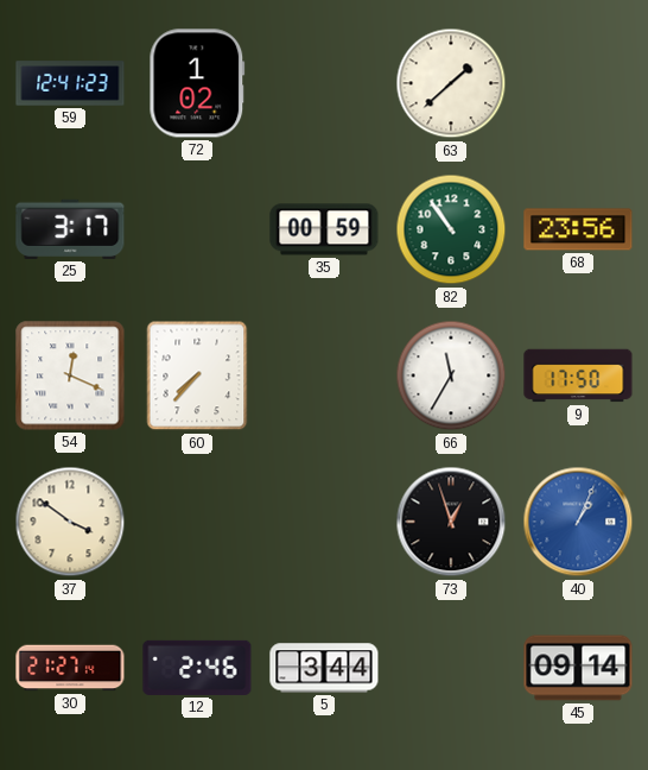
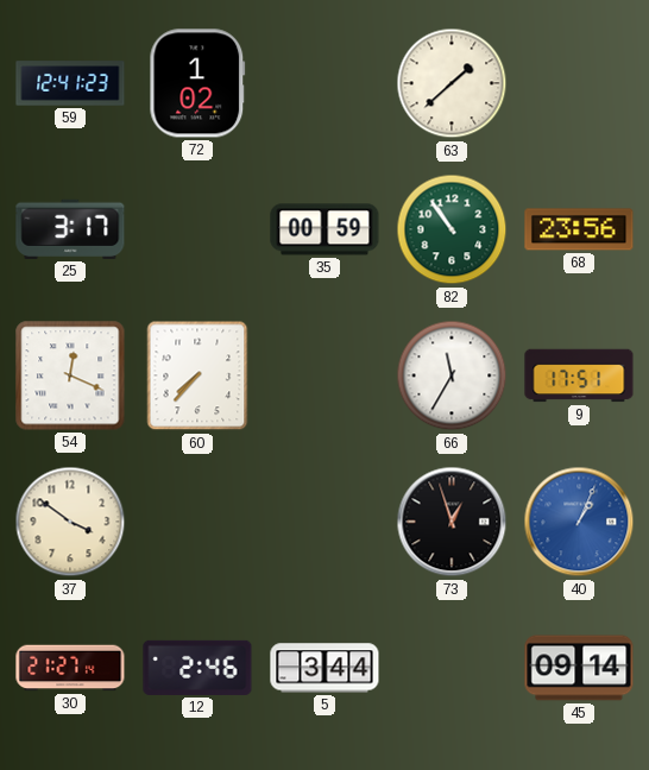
9: 17:50 -> 17:51 (579, 375)
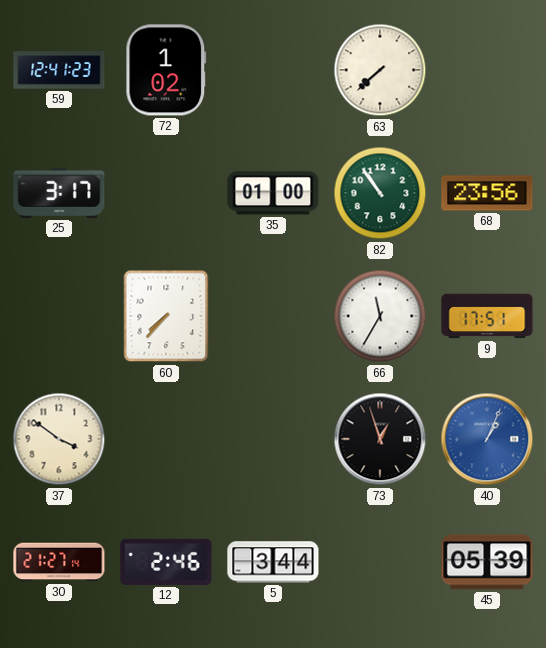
63: 1:38 -> 7:38 (380, 70)
35: 00:59 -> 01:00 (273, 193)
54: 12:19 -> none (70, 375)
45: 09:14 -> 05:39 (487, 562)
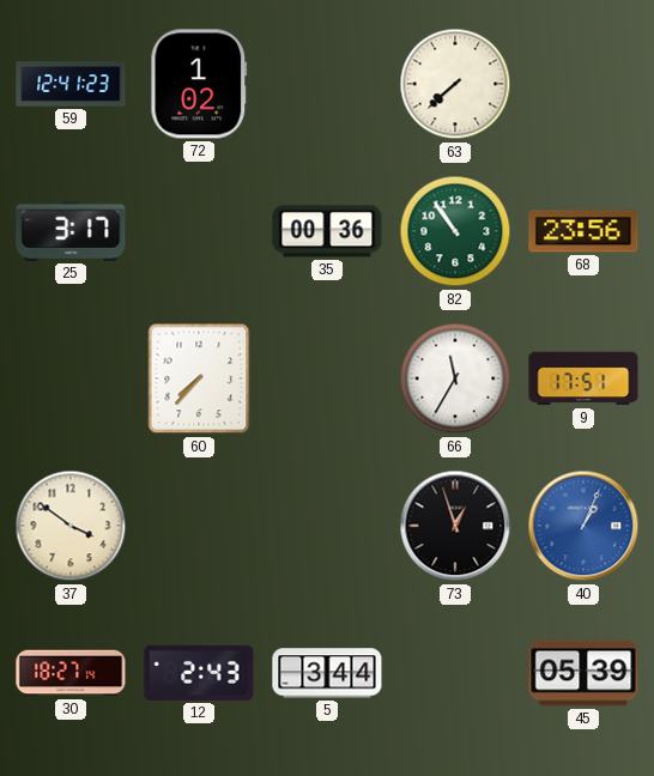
35: 01:00 -> 00:36 (327, 231)
30: 21:27 -> 18:27 (71, 673)
12: 2:46 -> 2:43 (199, 673)
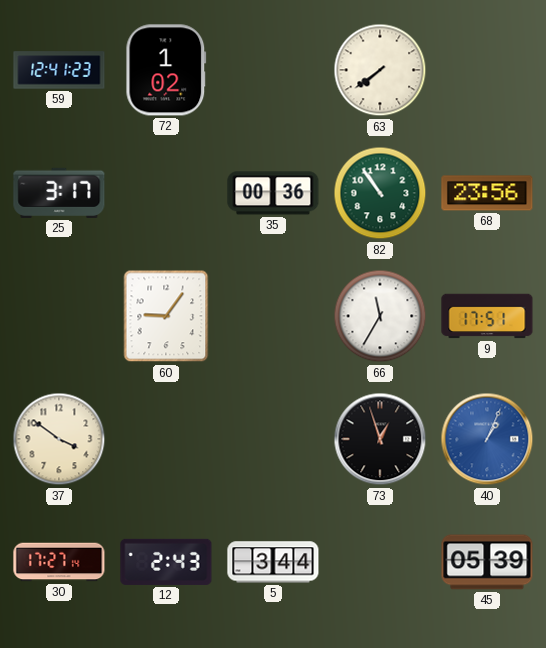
63: 7:38 -> 7:39 (380, 70)
60: 7:37 -> 9:06 (166, 316)
30: 18:27 -> 17:27 (59, 562)
